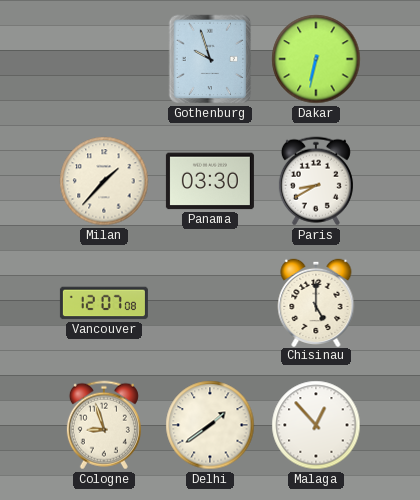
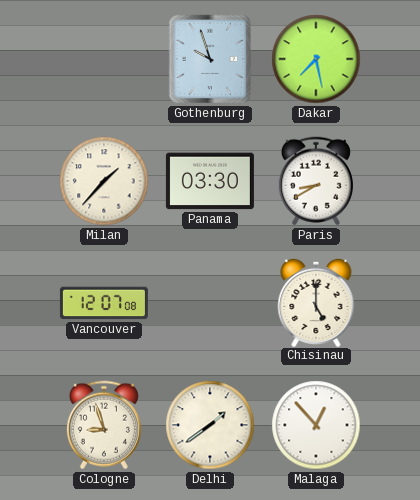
Dakar: 6:32 -> 7:28 (316, 59)
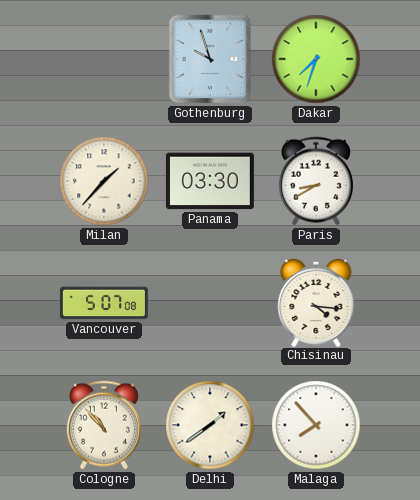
Dakar: 7:28 -> 7:33 (316, 59)
Vancouver: 12:07 -> 5:07 (104, 303)
Chisinau: 5:00 -> 4:16 (316, 302)
Cologne: 8:57 -> 10:53 (104, 425)
Malaga: 12:53 -> 7:53 (316, 425)
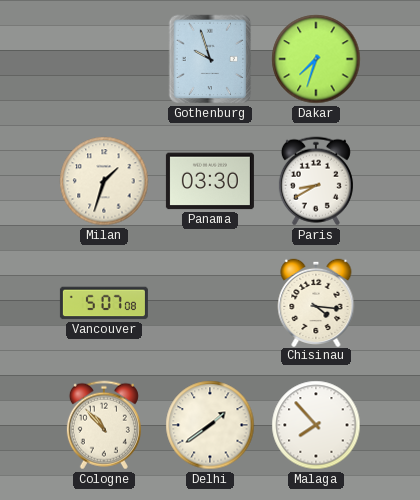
Milan: 1:37 -> 1:33 (104, 181)
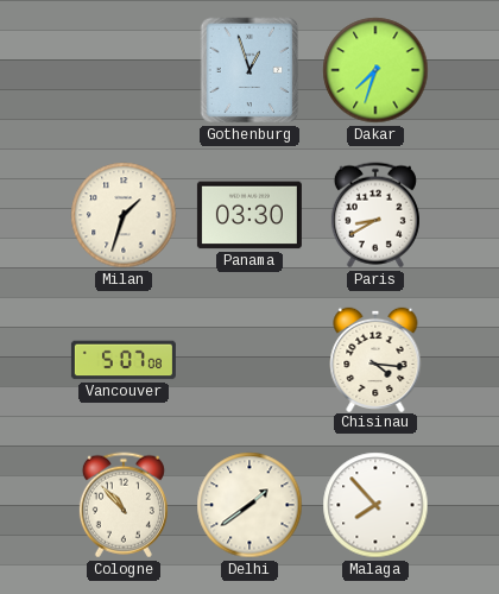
Gothenburg: 9:57 -> 12:57 (249, 70)
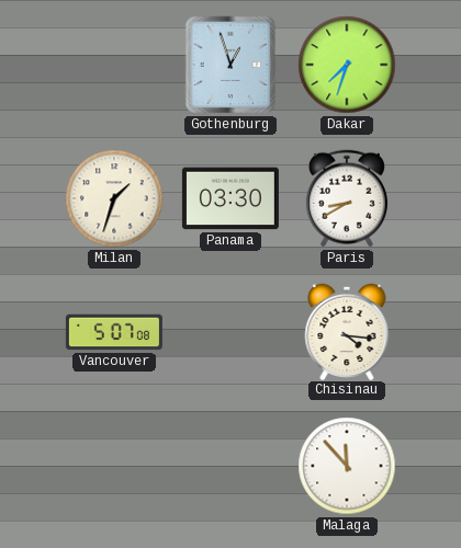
Cologne: 10:53 -> none (124, 505)
Delhi: 1:39 -> none (249, 505)
Malaga: 7:53 -> 11:53 (347, 466)
